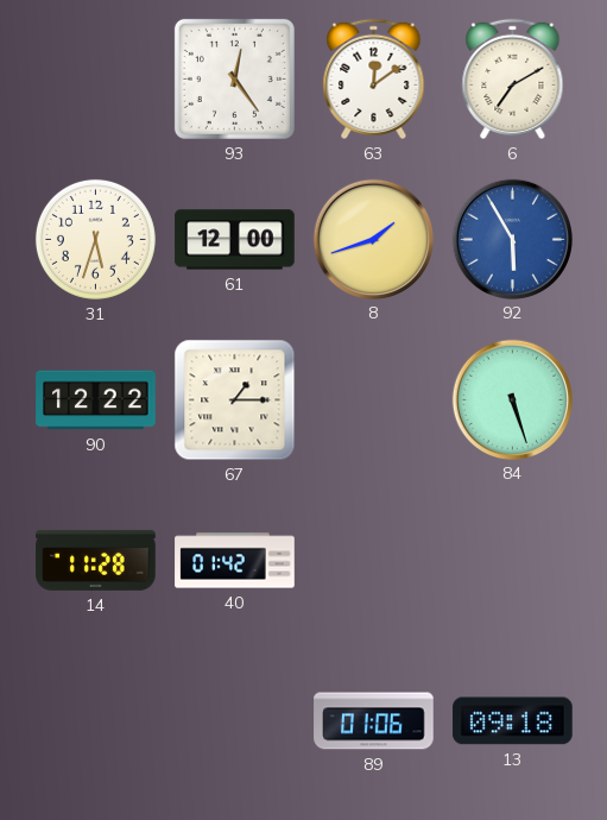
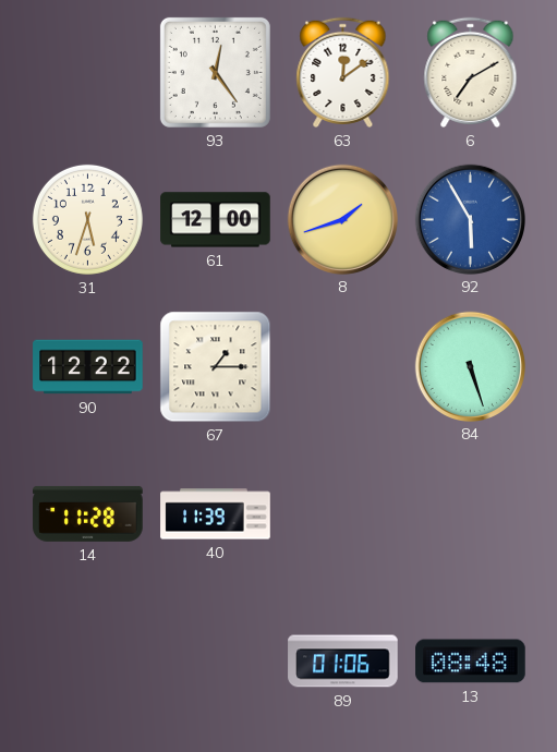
40: 01:42 -> 11:39 (216, 514)
13: 09:18 -> 08:48 (471, 662)
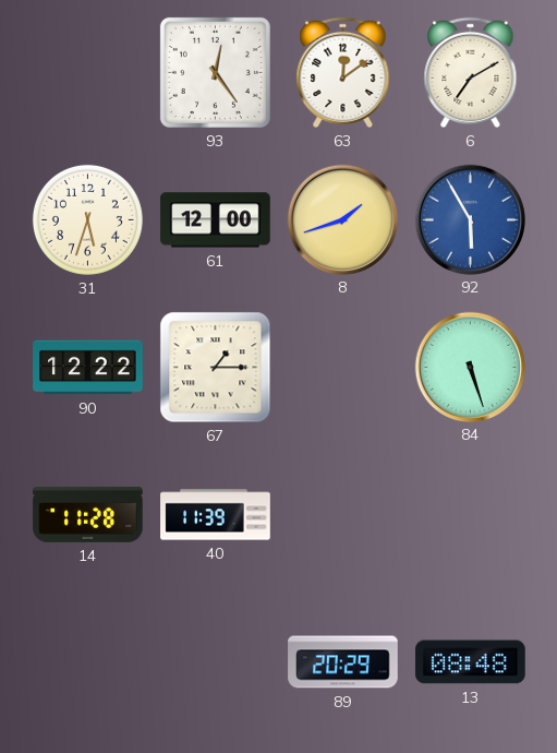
89: 01:06 -> 20:29 (343, 662)
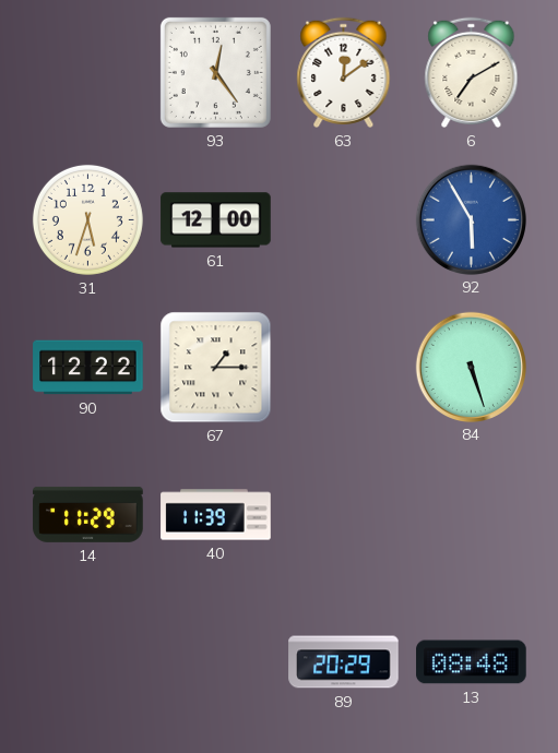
8: 1:42 -> none (342, 219)
14: 11:28 -> 11:29 (88, 514)
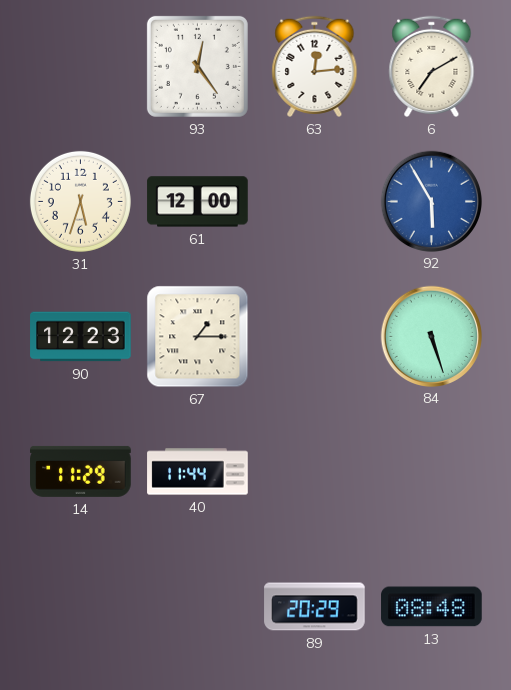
63: 12:09 -> 12:14 (315, 66)
90: 12:22 -> 12:23 (81, 337)
40: 11:39 -> 11:44 (198, 472)
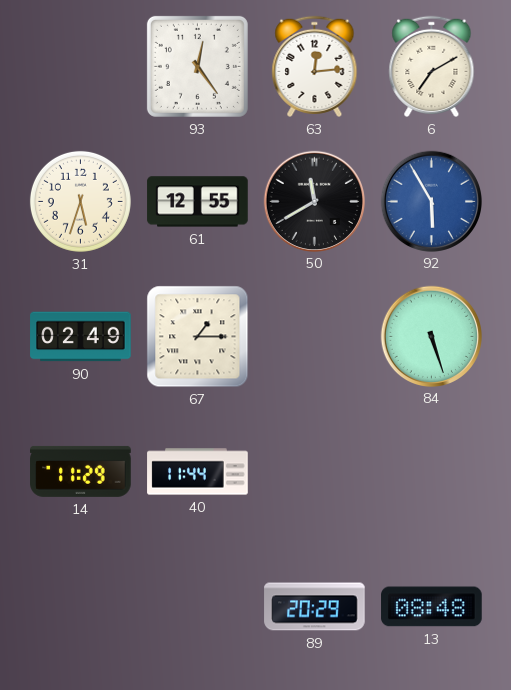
61: 12:00 -> 12:55 (198, 202)
50: none -> 11:40 (314, 201)
90: 12:23 -> 02:49 (81, 337)
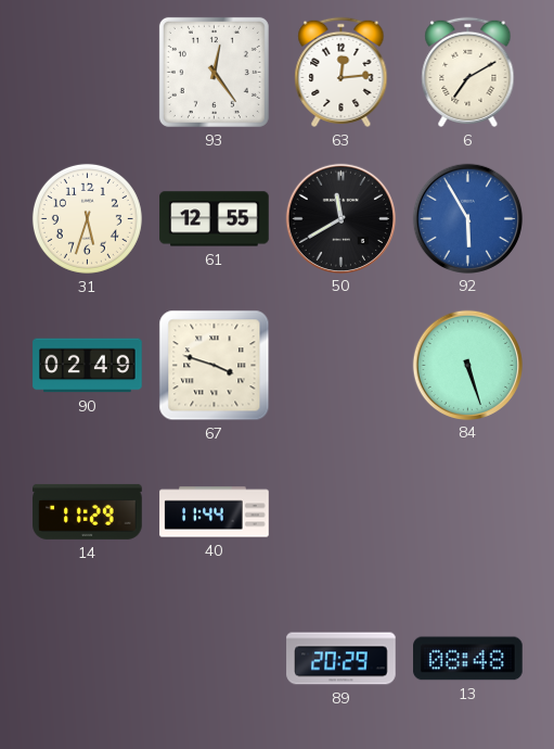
67: 1:15 -> 3:48 (215, 366)
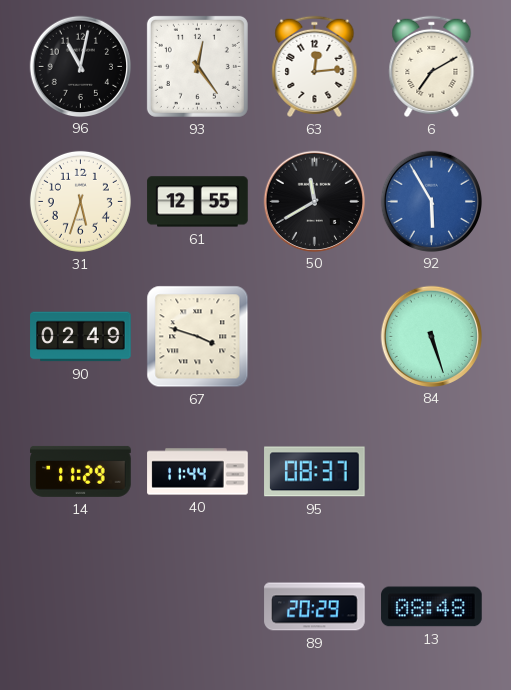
96: none -> 11:02 (80, 66)
95: none -> 08:37 (315, 472)
